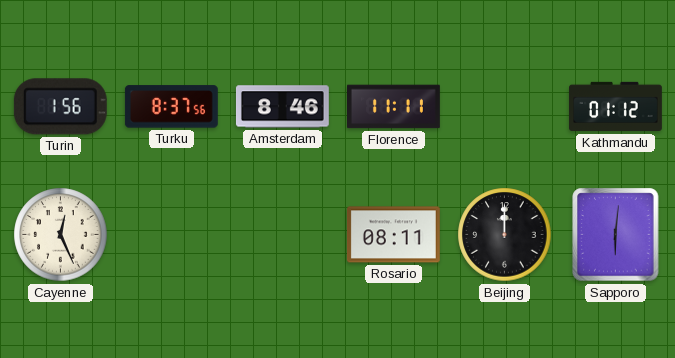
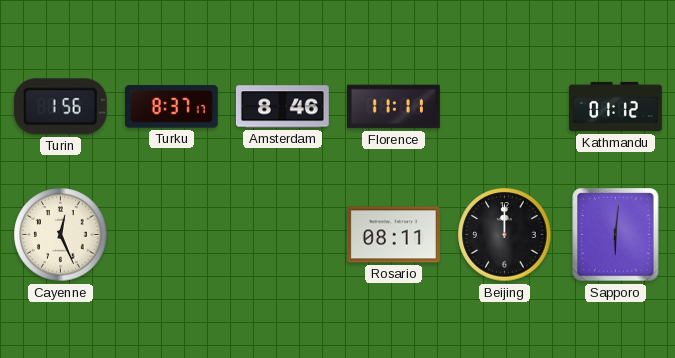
Turku: 8:37:56 -> 8:37:17 (171, 107)
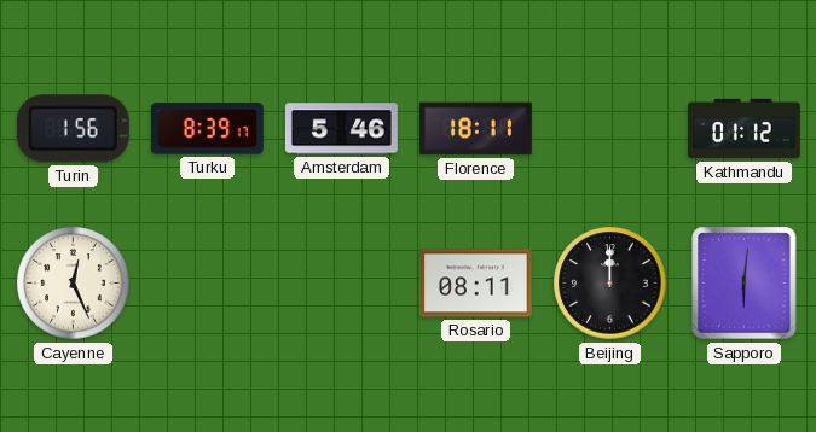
Turku: 8:37 -> 8:39 (207, 129)
Amsterdam: 8:46 -> 5:46 (341, 129)
Florence: 11:11 -> 18:11 (476, 129)
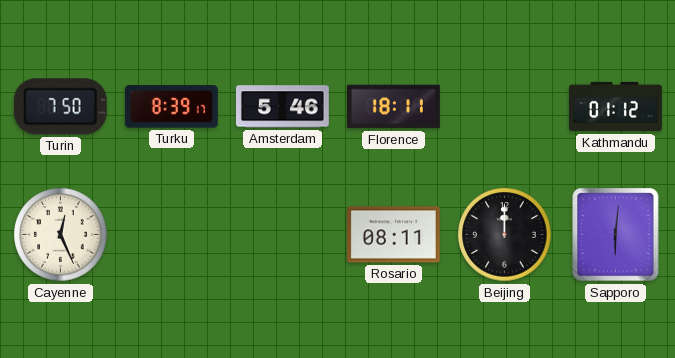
Turin: 1:56 -> 7:50 (60, 107)
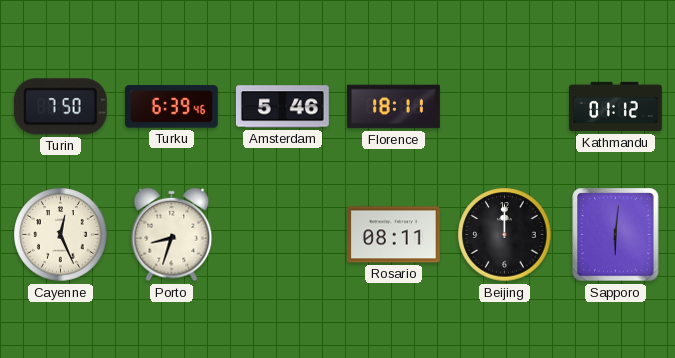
Turku: 8:39 -> 6:39 (171, 107)
Porto: none -> 8:33 (172, 235)
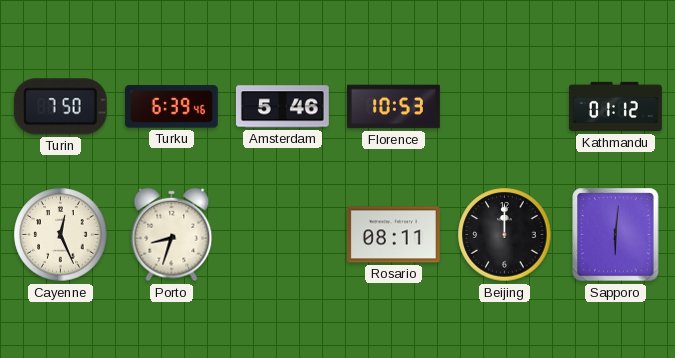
Florence: 18:11 -> 10:53 (394, 107)
